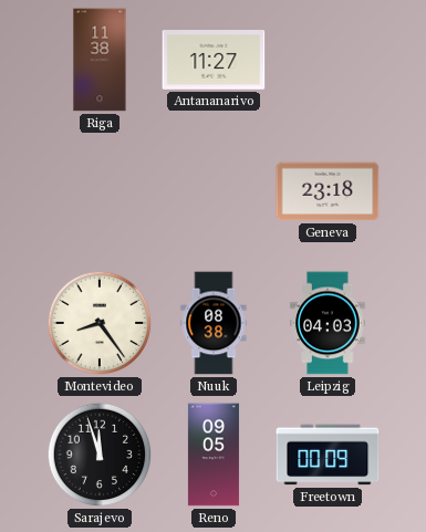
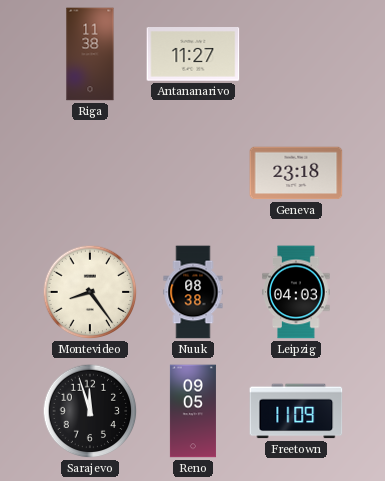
Freetown: 00:09 -> 11:09 (296, 411)
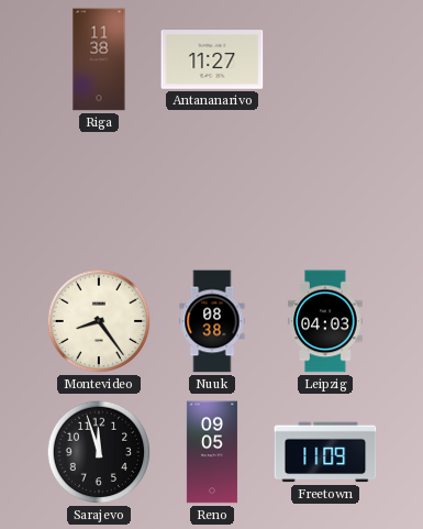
Geneva: 23:18 -> none (296, 173)
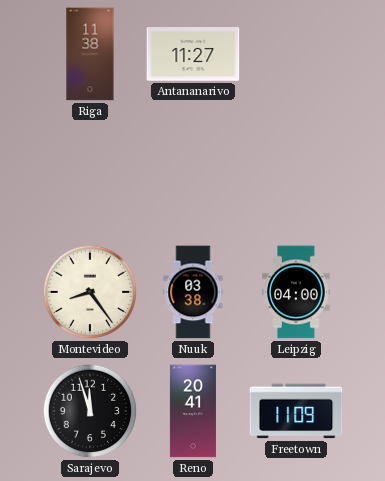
Nuuk: 08:38 -> 03:38 (193, 292)
Leipzig: 04:03 -> 04:00 (296, 292)
Reno: 09:05 -> 20:41 (193, 411)
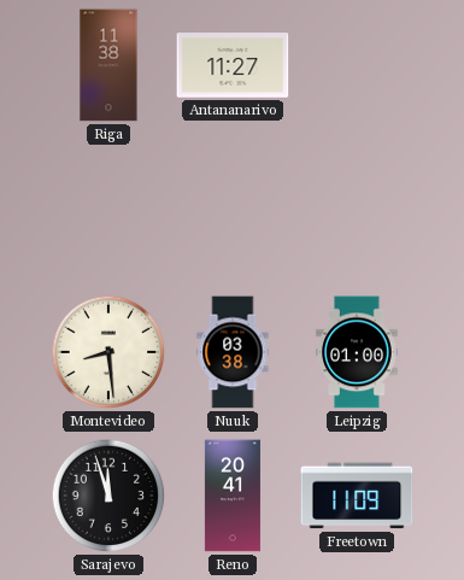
Montevideo: 8:24 -> 8:29 (108, 352)
Leipzig: 04:00 -> 01:00 (357, 352)
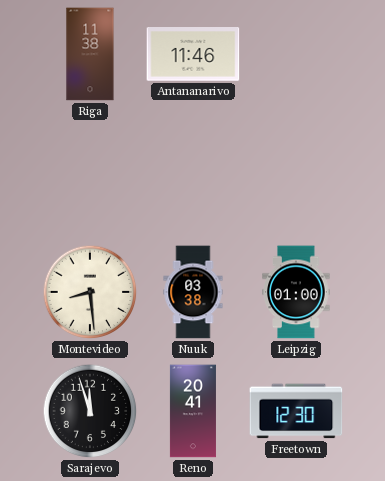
Antananarivo: 11:27 -> 11:46 (193, 54)
Freetown: 11:09 -> 12:30 (296, 411)
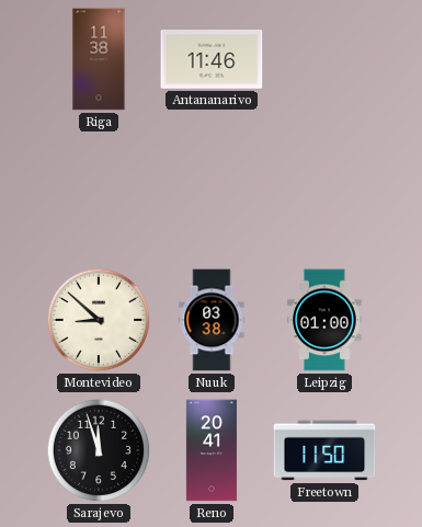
Montevideo: 8:29 -> 8:52 (99, 320)
Freetown: 12:30 -> 11:50 (324, 450)
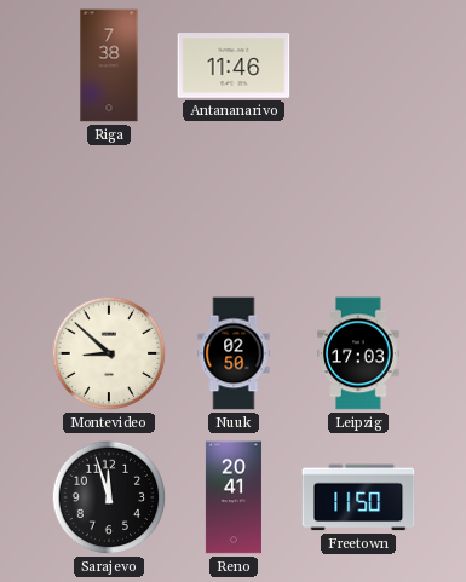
Riga: 11:38 -> 7:38 (109, 65)
Nuuk: 03:38 -> 02:50 (234, 353)
Leipzig: 01:00 -> 17:03 (358, 353)
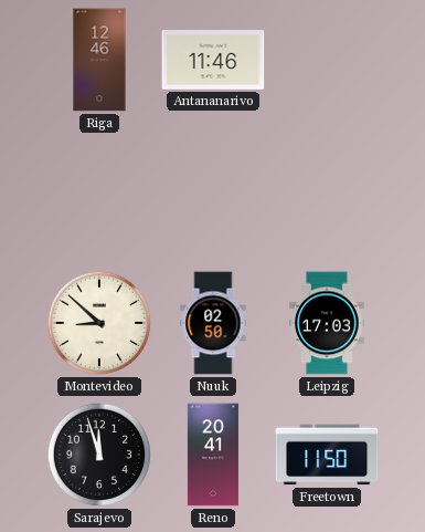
Riga: 7:38 -> 12:46 (99, 60)
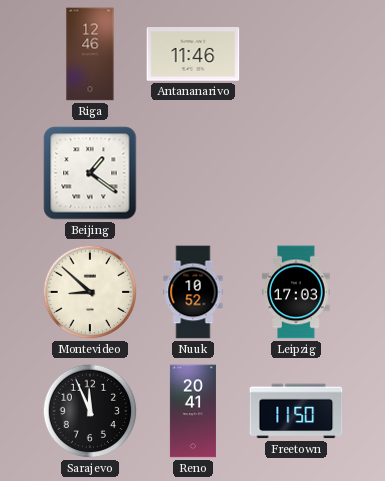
Beijing: none -> 1:21 (90, 173)
Nuuk: 02:50 -> 10:52 (193, 292)
Sarajevo: 11:57 -> 11:56 (90, 411)
